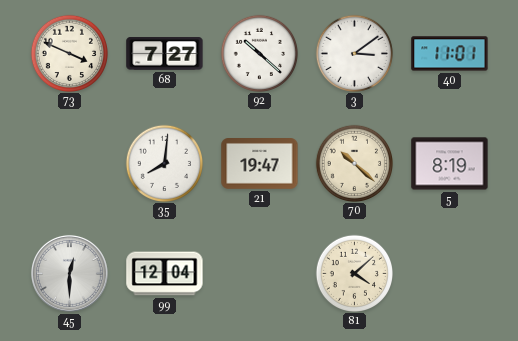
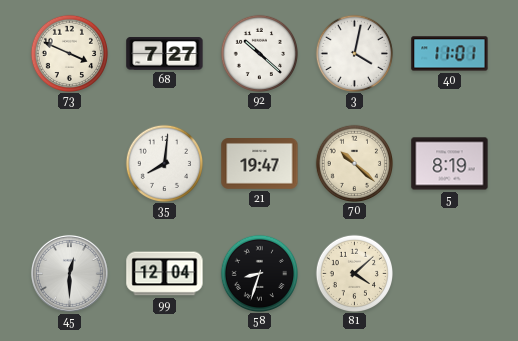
3: 3:09 -> 4:02 (354, 53)
58: none -> 8:33 (259, 273)
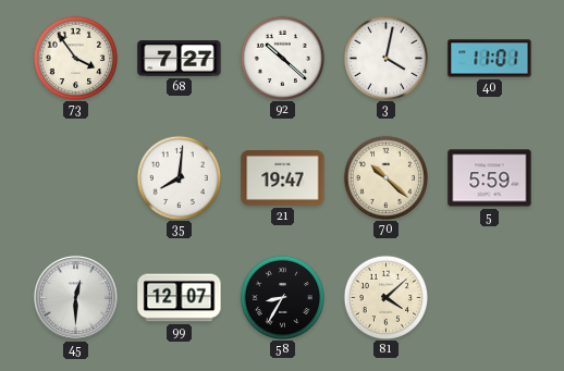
73: 3:49 -> 3:54 (75, 58)
5: 8:19 -> 5:59 (490, 178)
99: 12:04 -> 12:07 (180, 298)
58: 8:33 -> 8:35 (282, 297)
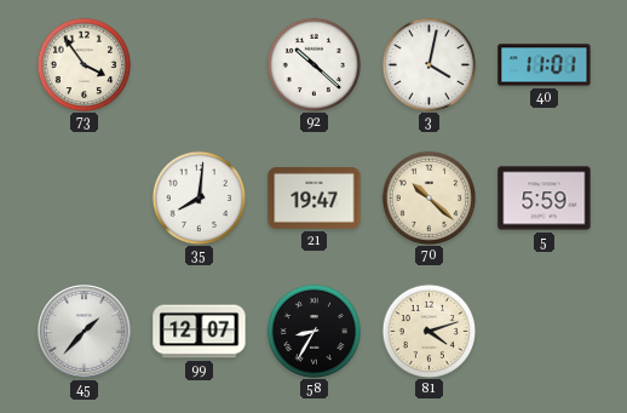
68: 7:27 -> none (180, 59)
45: 12:30 -> 1:37 (84, 331)
81: 4:08 -> 4:12 (428, 331)
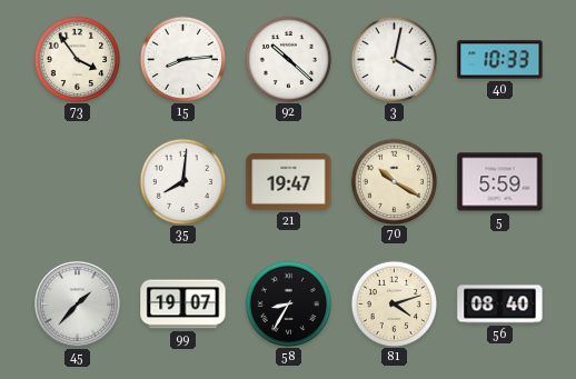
15: none -> 8:14 (182, 59)
40: 11:01 -> 10:33 (500, 60)
70: 10:22 -> 10:20 (394, 181)
99: 12:07 -> 19:07 (183, 305)
56: none -> 08:40 (500, 305)
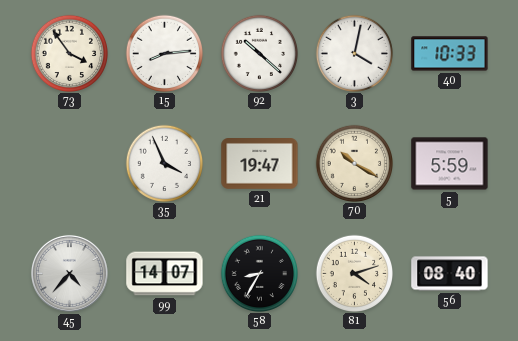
35: 8:01 -> 3:56 (164, 163)
45: 1:37 -> 4:37 (69, 273)
99: 19:07 -> 14:07 (165, 274)
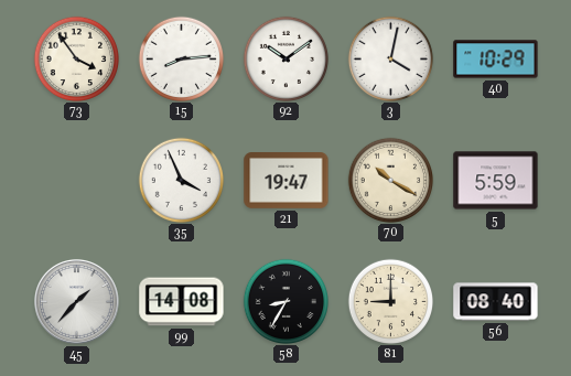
92: 10:22 -> 10:09 (285, 58)
40: 10:33 -> 10:29 (496, 60)
45: 4:37 -> 1:37 (76, 301)
99: 14:07 -> 14:08 (182, 302)
81: 4:12 -> 9:00 (390, 301)
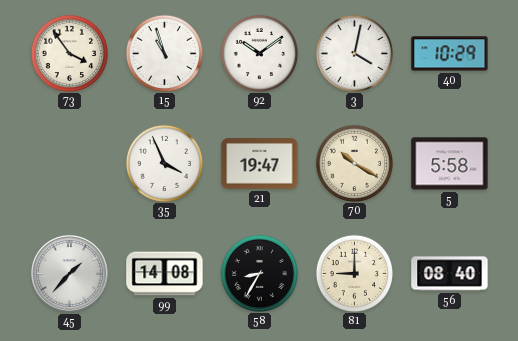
15: 8:14 -> 10:57 (164, 53)
5: 5:59 -> 5:58 (450, 164)
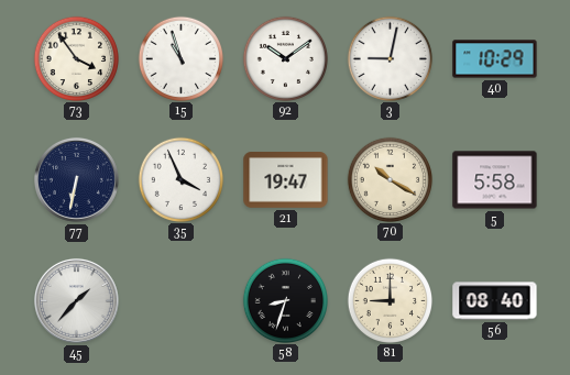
3: 4:02 -> 9:02 (390, 58)
77: none -> 6:32 (76, 179)
99: 14:08 -> none (165, 274)
58: 8:35 -> 8:33 (285, 300)
